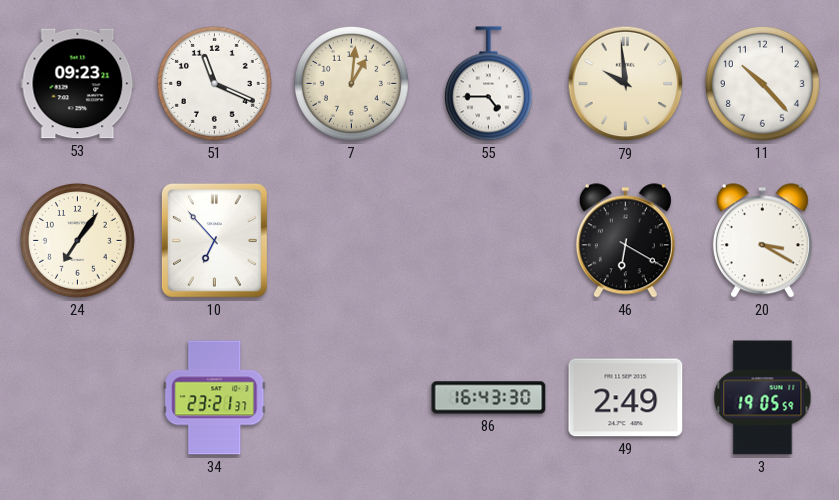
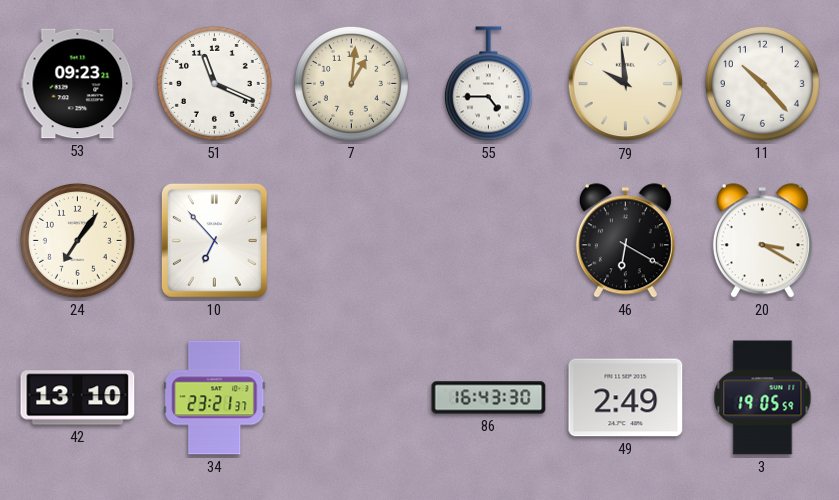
42: none -> 13:10 (78, 398)
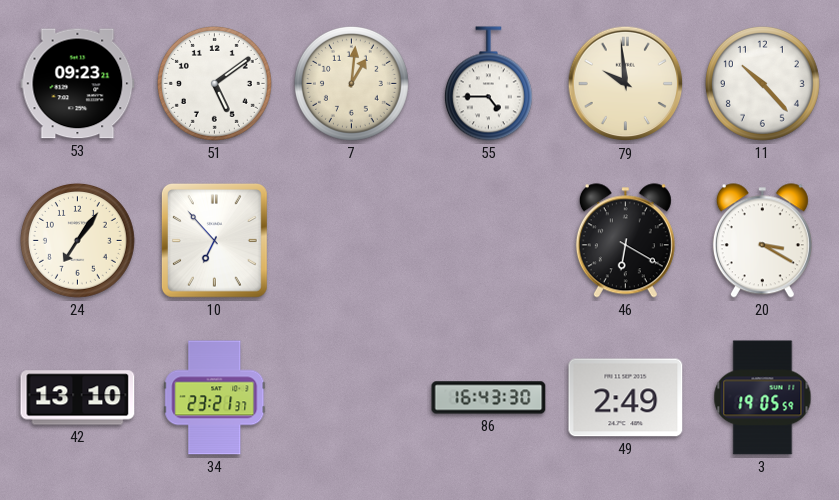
51: 11:19 -> 5:09 (214, 83)
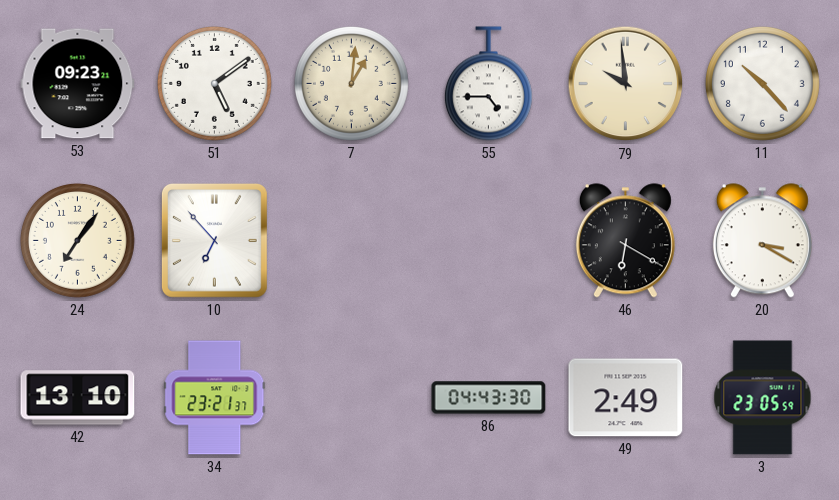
86: 16:43 -> 04:43 (489, 398)
3: 19:05 -> 23:05 (763, 398)
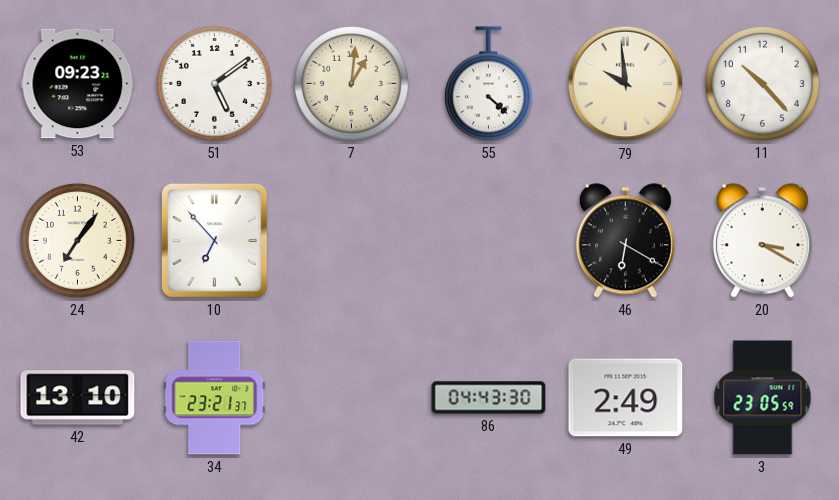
55: 4:45 -> 4:22 (488, 84)
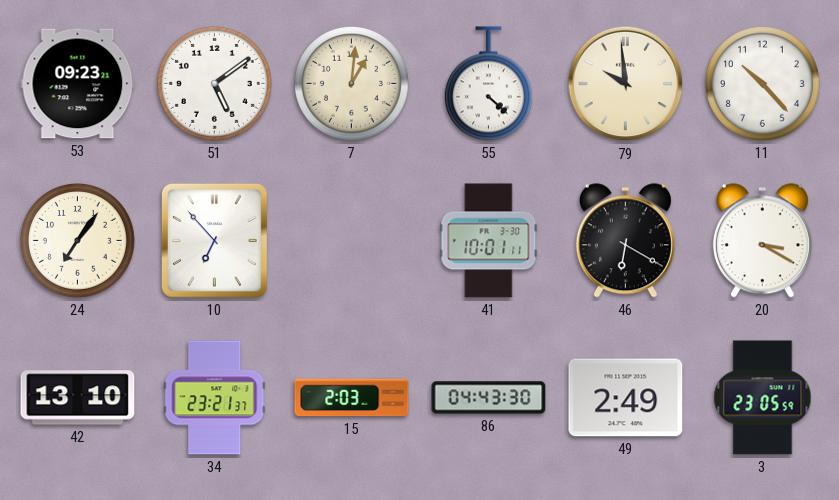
41: none -> 10:01 (489, 241)
15: none -> 2:03 (352, 398)
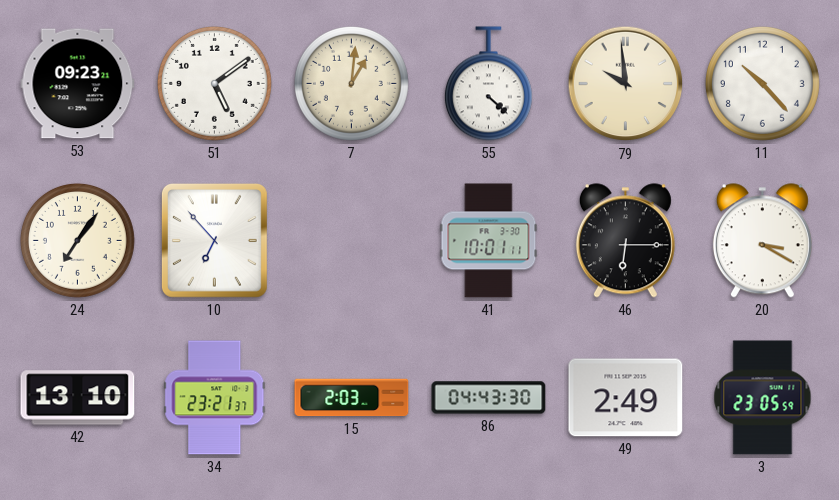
46: 6:20 -> 6:15 (625, 241)
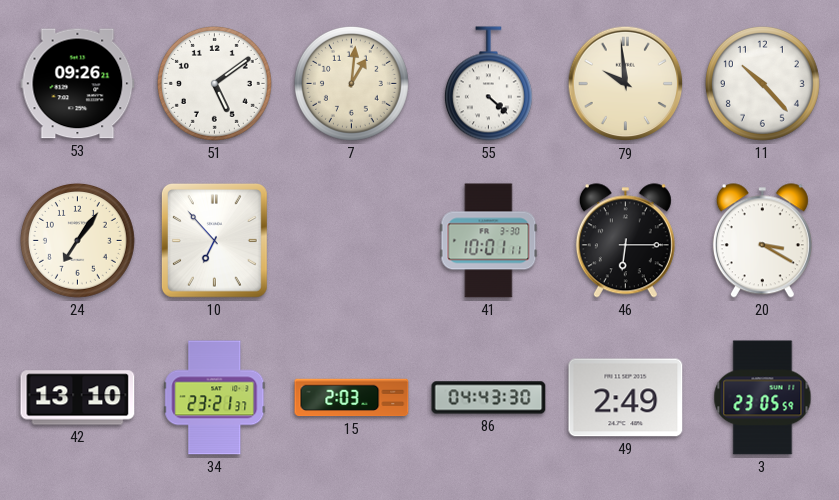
53: 09:23 -> 09:26 (78, 84)
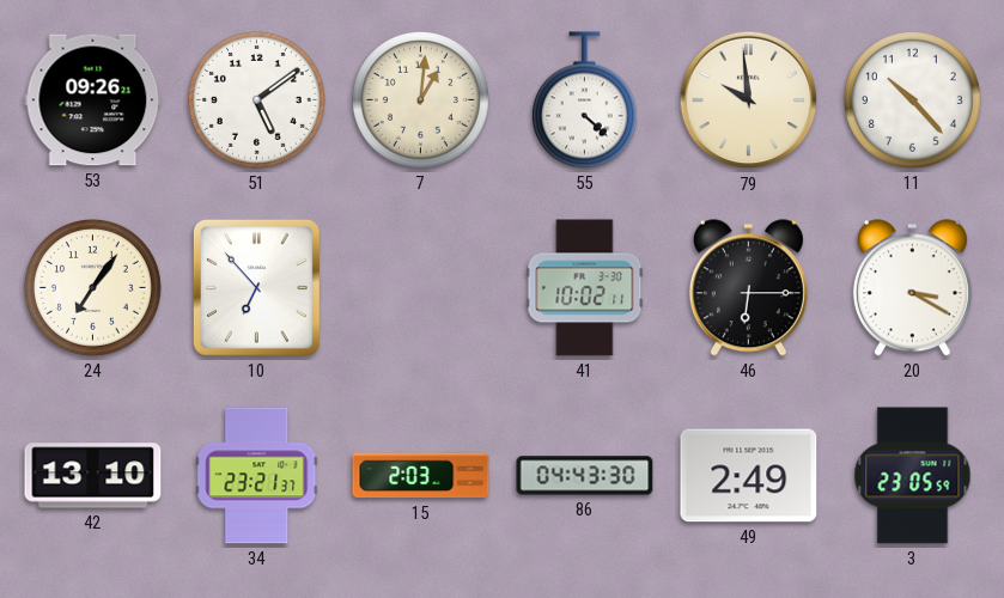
41: 10:01 -> 10:02 (585, 288)
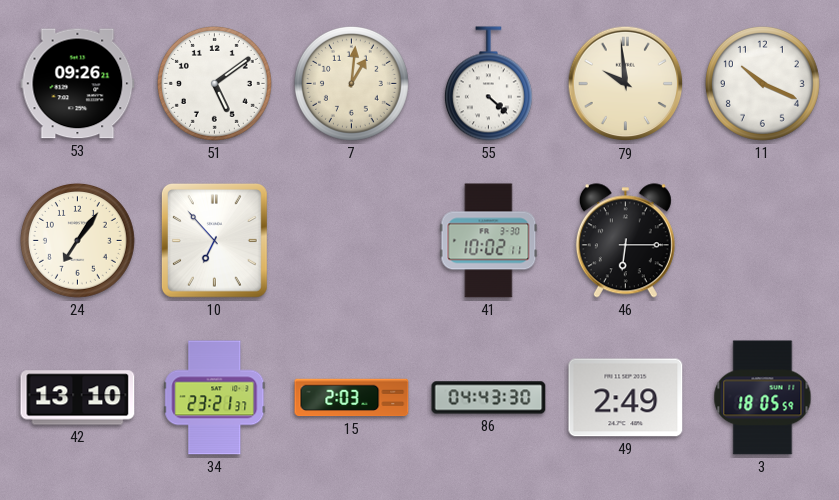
11: 10:23 -> 10:19 (762, 83)
20: 3:20 -> none (912, 288)
3: 23:05 -> 18:05 (763, 398)
